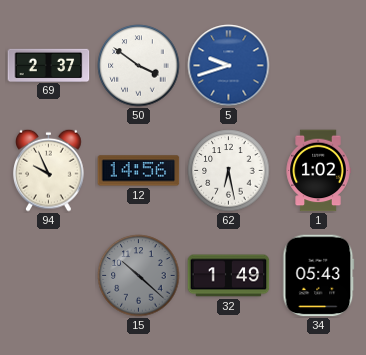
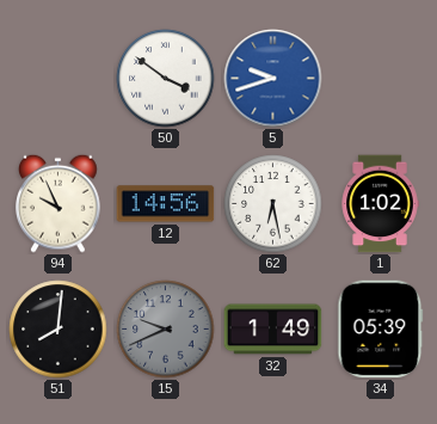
69: 2:37 -> none (49, 65)
51: none -> 8:01 (59, 330)
15: 10:22 -> 9:41 (166, 330)
34: 05:43 -> 05:39 (381, 330)
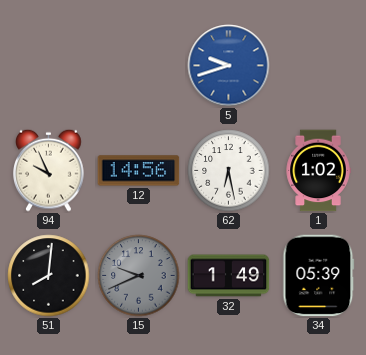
50: 3:51 -> none (166, 79)
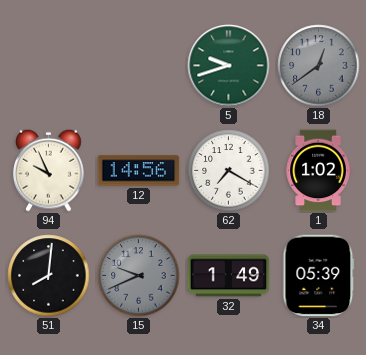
5 dial: blue -> green (229, 66)
18: none -> 12:39 (319, 66)
62: 6:28 -> 7:20 (229, 171)
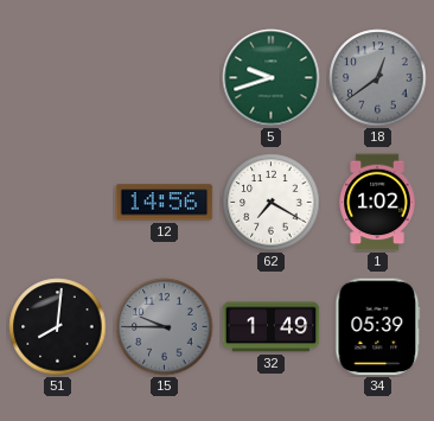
94: 9:56 -> none (49, 170)
15: 9:41 -> 9:45 (165, 327)
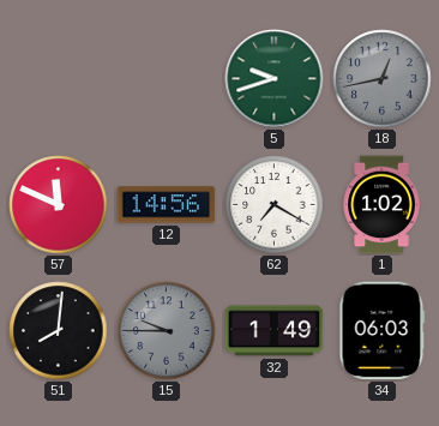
18: 12:39 -> 12:43 (383, 79)
57: none -> 11:49 (59, 205)
34: 05:39 -> 06:03 (383, 331)
